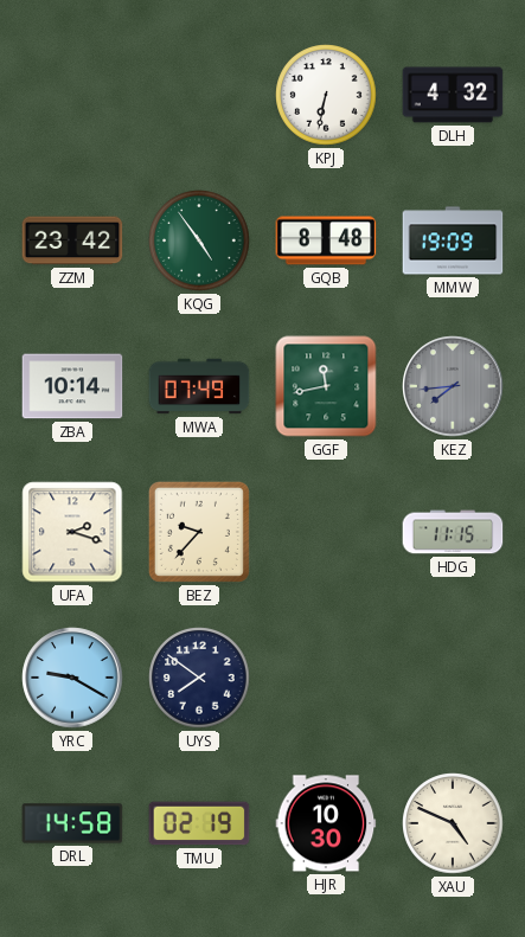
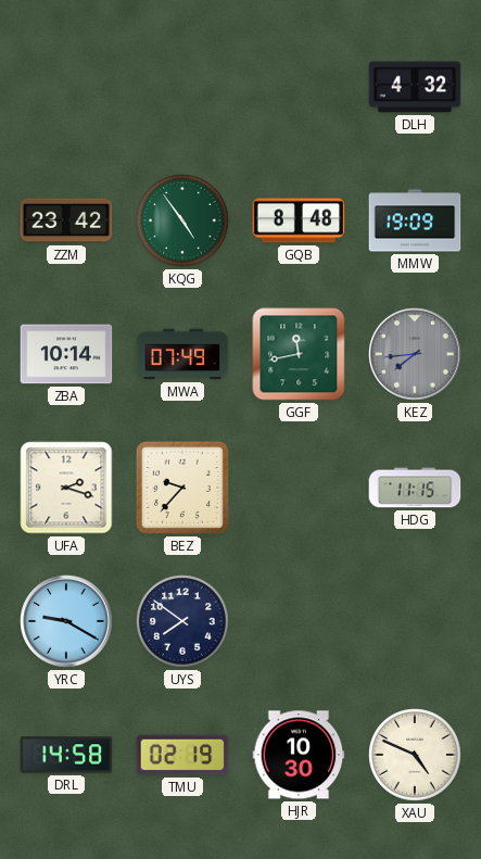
KPJ: 6:32 -> none (326, 95)
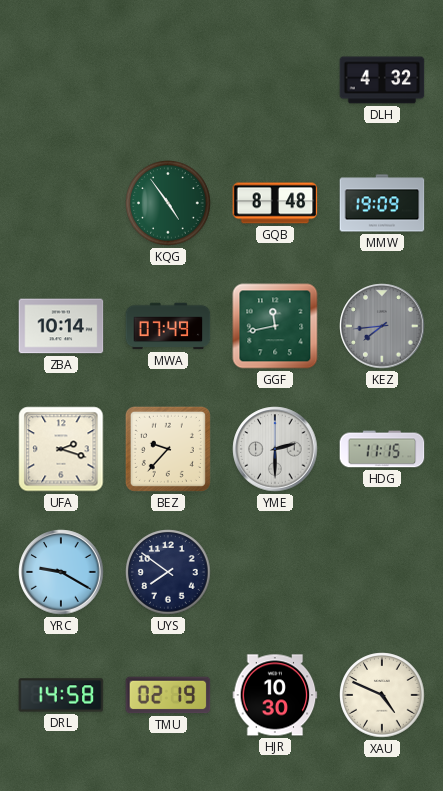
ZZM: 23:42 -> none (66, 220)
YME: none -> 2:30 (275, 449)
